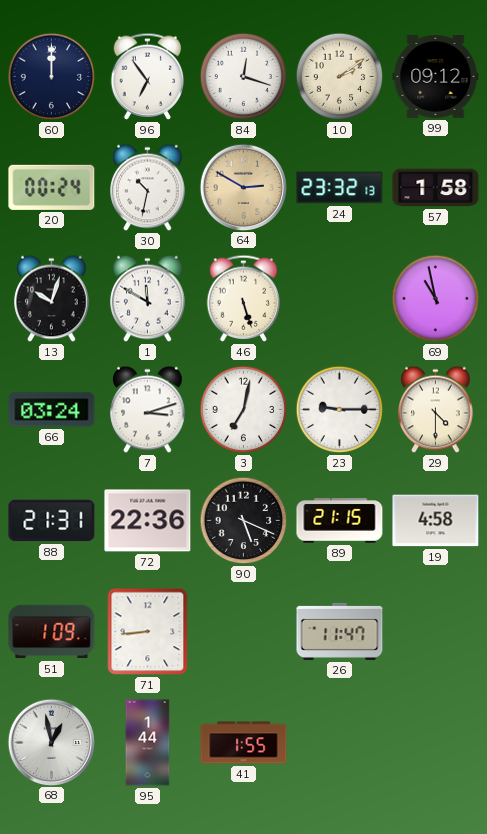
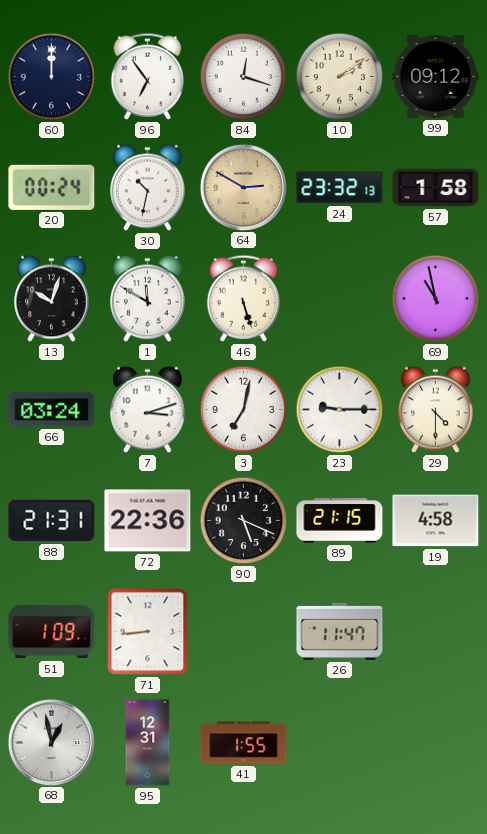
95: 1:44 -> 12:31 (148, 743)
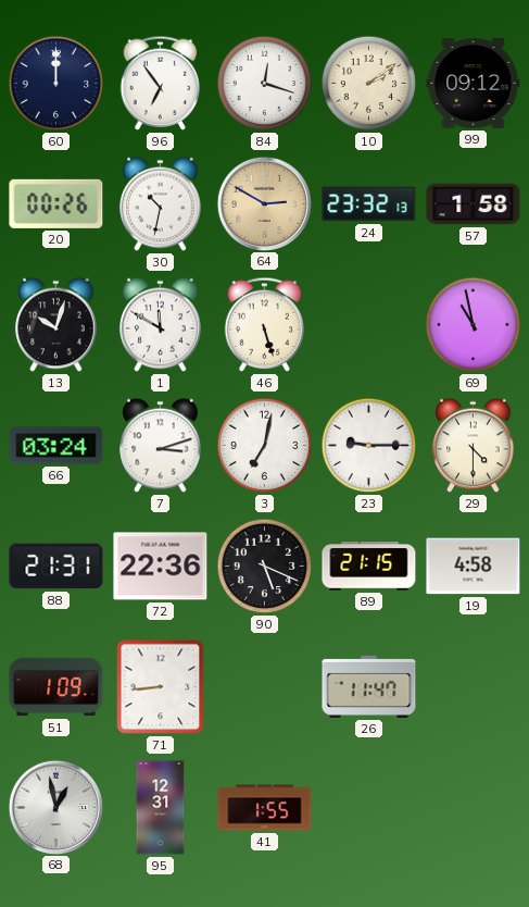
20: 00:24 -> 00:26 (56, 203)
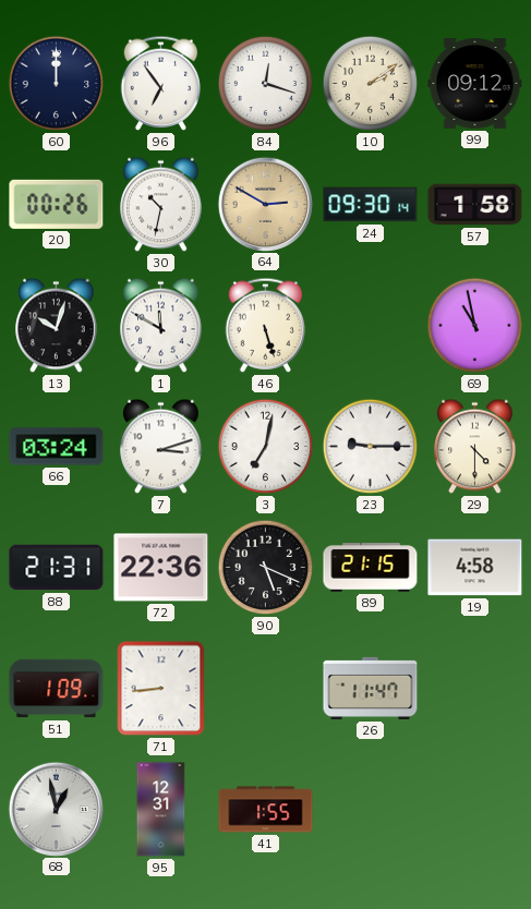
24: 23:32 -> 09:30 (371, 205)
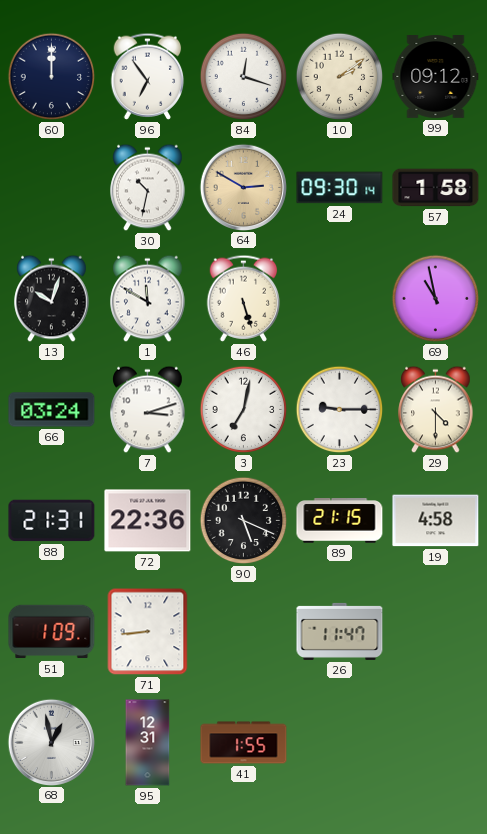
20: 00:26 -> none (57, 204)
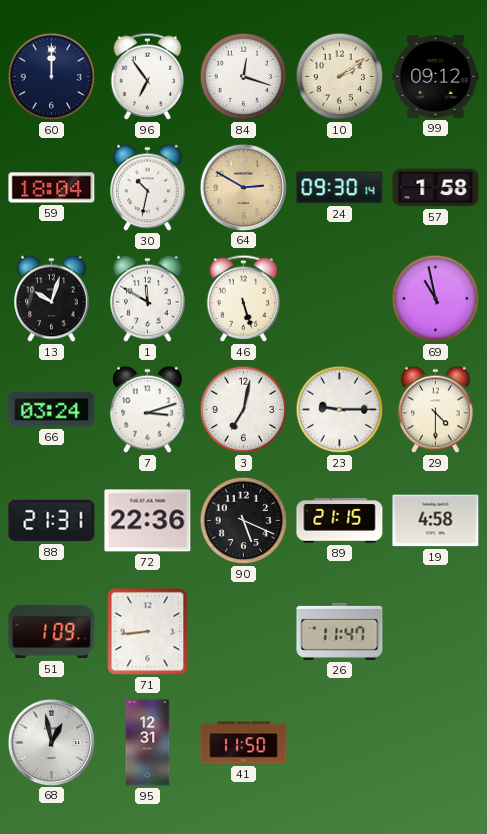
59: none -> 18:04 (52, 188)
41: 1:55 -> 11:50 (244, 743)
